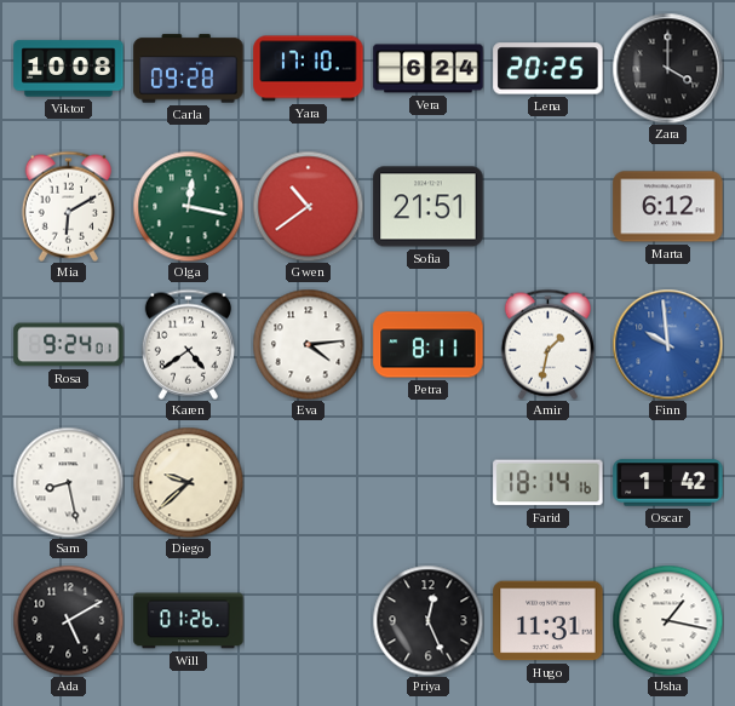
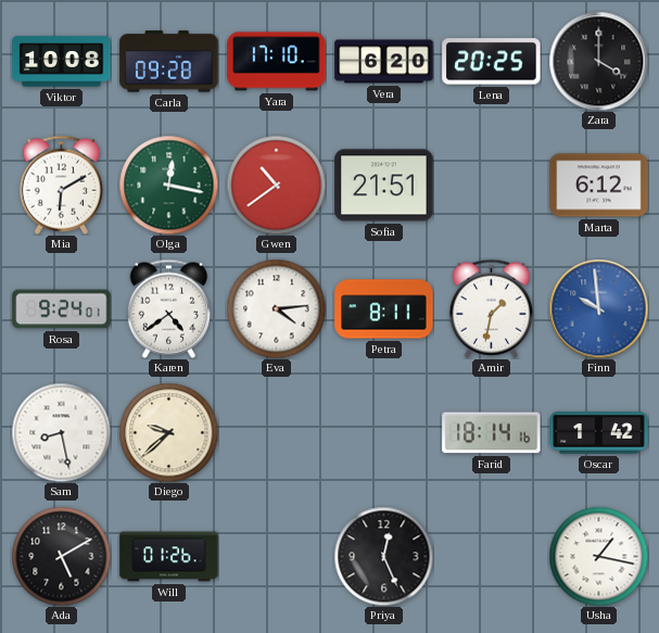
Vera: 6:24 -> 6:20 (384, 62)
Hugo: 11:31 -> none (549, 621)
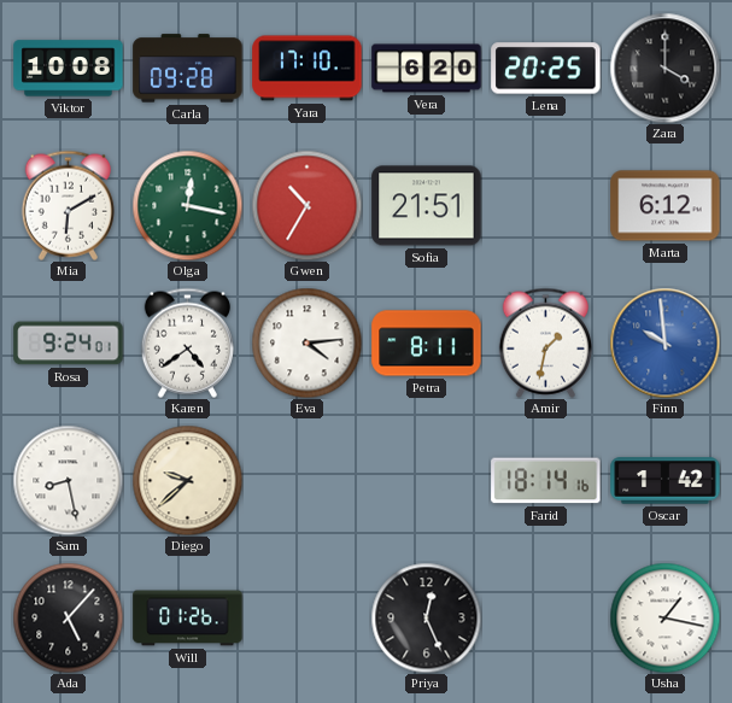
Gwen: 10:39 -> 10:35 (306, 205)
Ada: 5:10 -> 5:07 (68, 617)
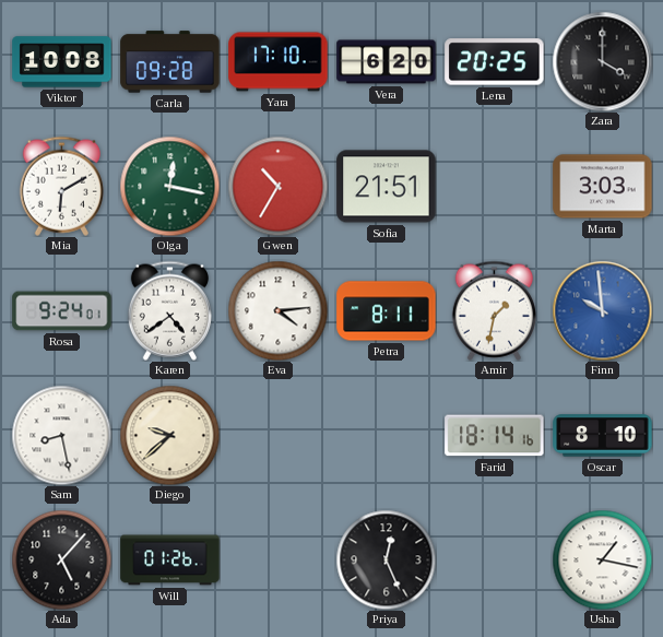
Marta: 6:12 -> 3:03 (603, 187)
Oscar: 1:42 -> 8:10 (603, 436)
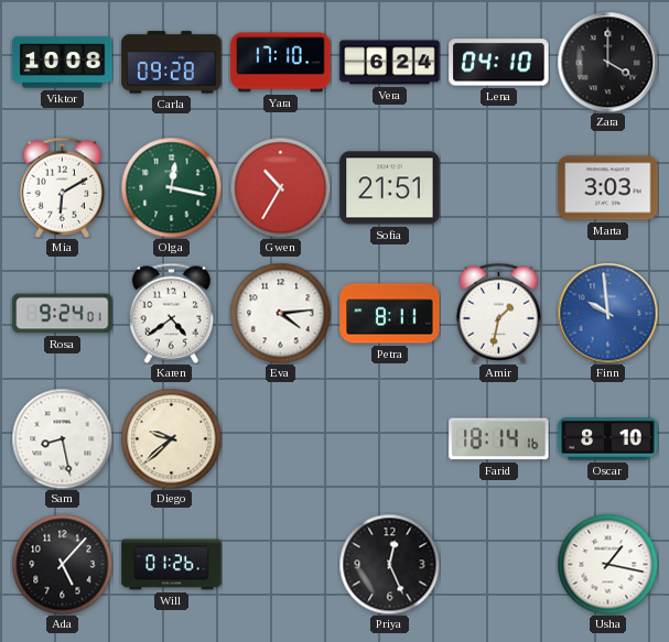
Vera: 6:20 -> 6:24 (390, 63)
Lena: 20:25 -> 04:10 (499, 63)
